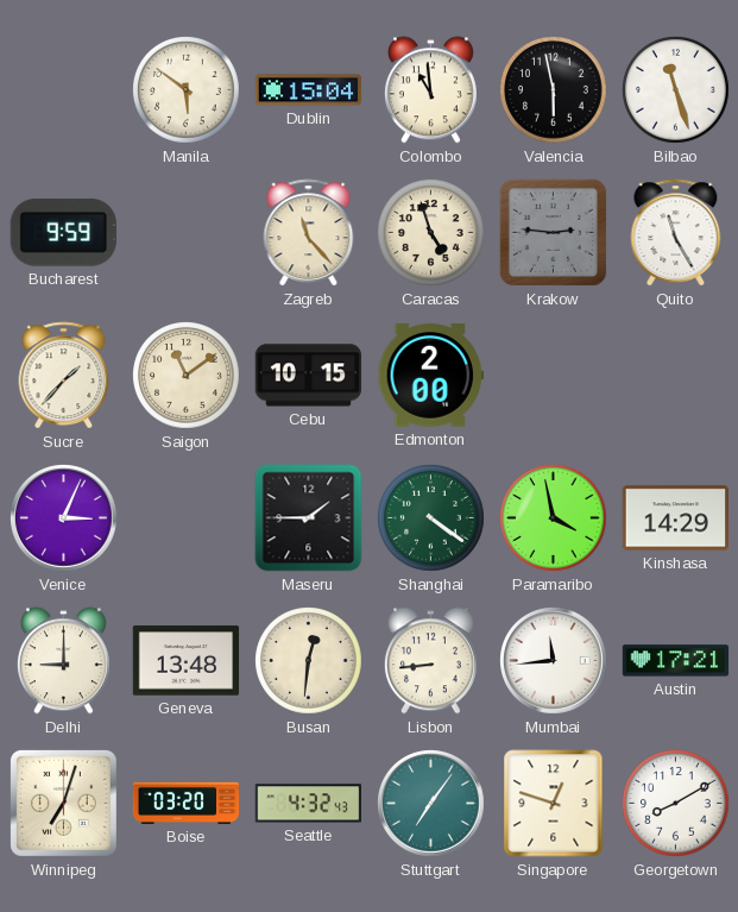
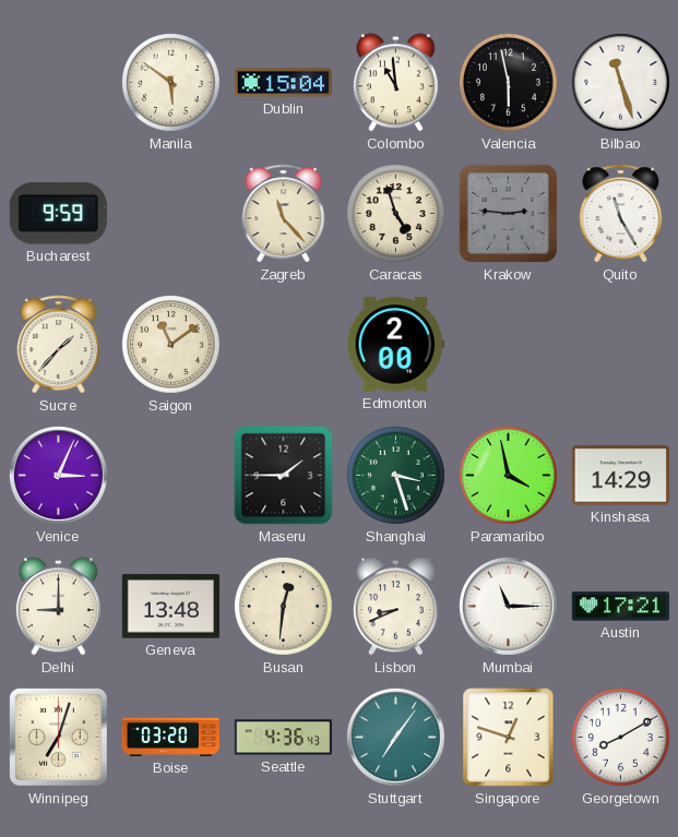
Cebu: 10:15 -> none (309, 376)
Shanghai: 4:21 -> 3:27 (396, 476)
Lisbon: 8:44 -> 8:41 (395, 607)
Mumbai: 11:44 -> 11:15 (509, 607)
Seattle: 4:32 -> 4:36 (283, 738)
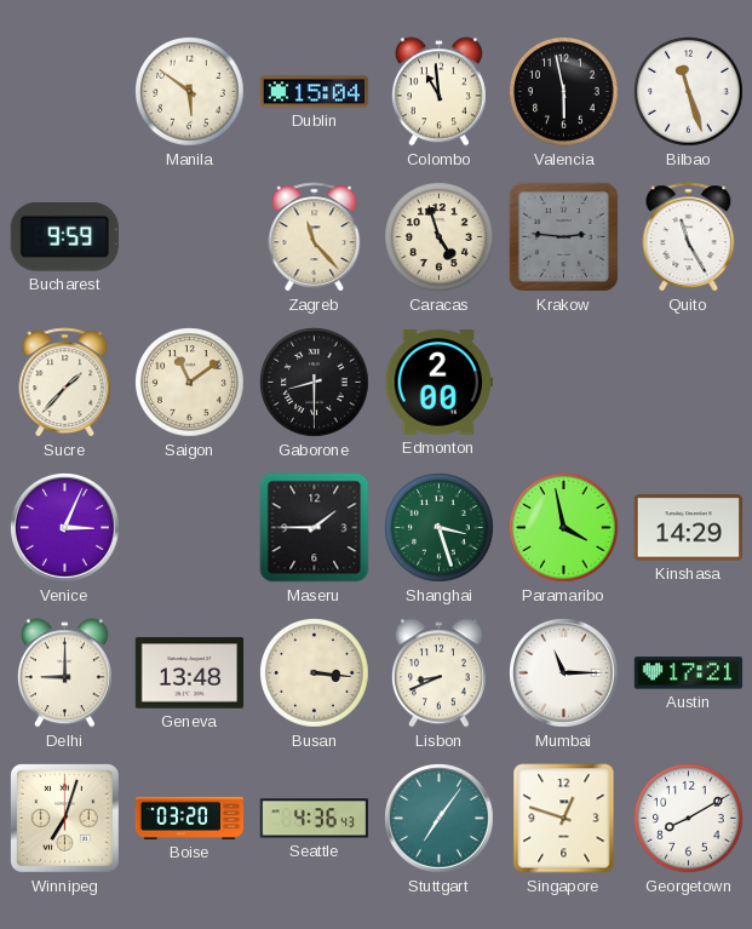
Gaborone: none -> 8:30 (315, 383)
Busan: 12:31 -> 3:16 (315, 673)
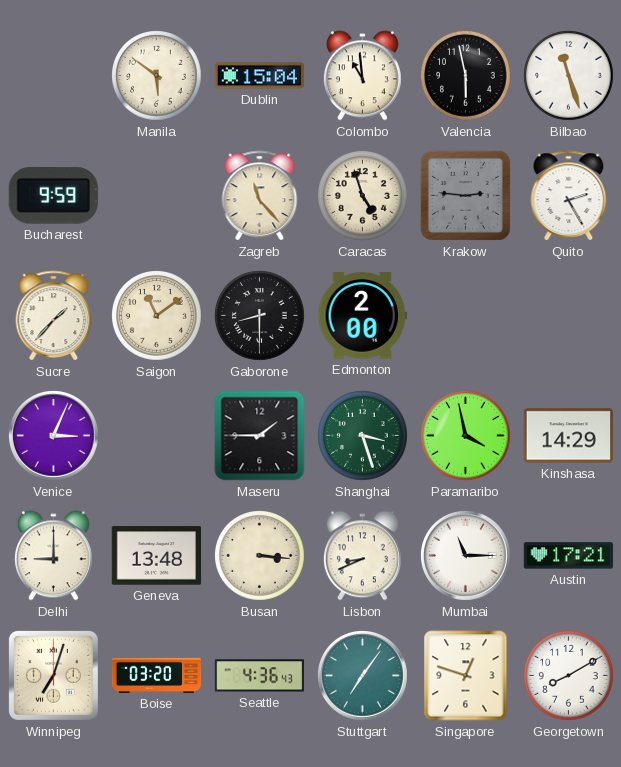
Quito: 11:25 -> 2:25 (569, 196)
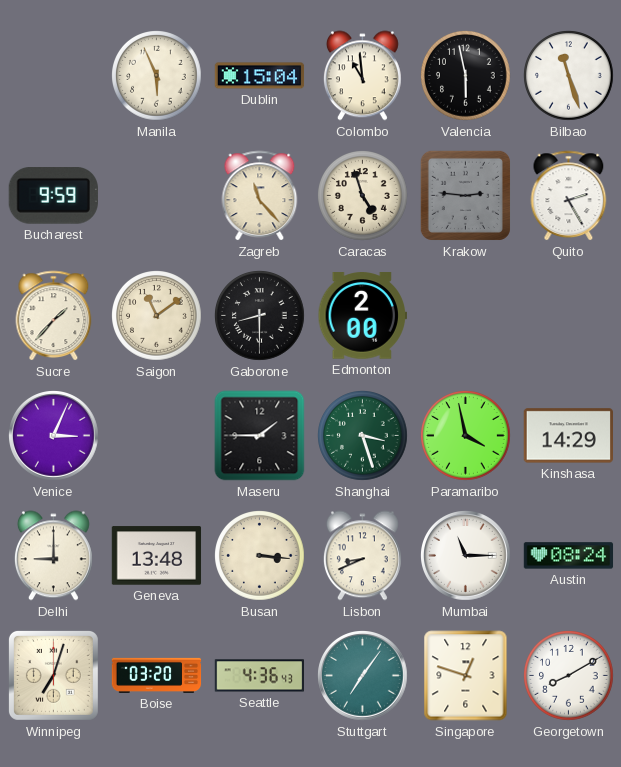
Manila: 5:51 -> 5:56 (157, 76)
Austin: 17:21 -> 08:24 (569, 556)
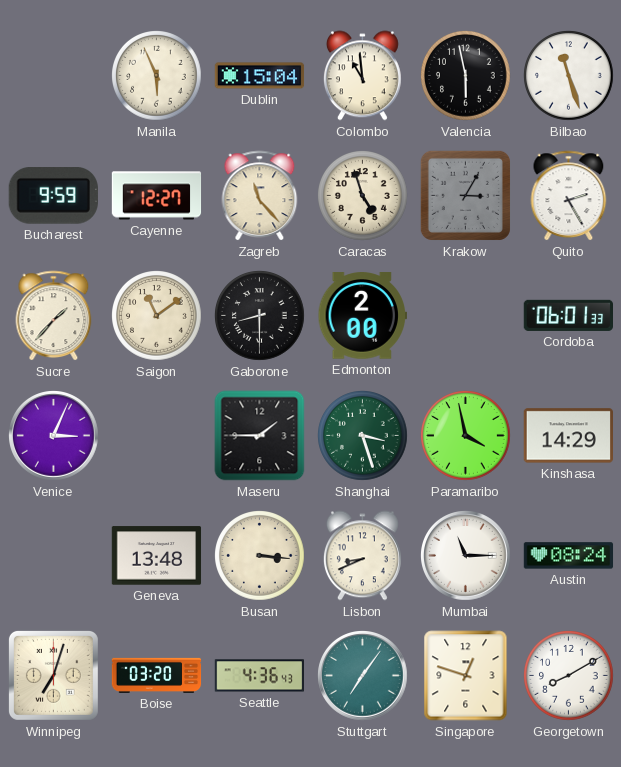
Cayenne: none -> 12:27 (157, 196)
Krakow: 2:46 -> 3:05 (465, 195)
Cordoba: none -> 06:01 (568, 315)
Delhi: 9:00 -> none (53, 556)
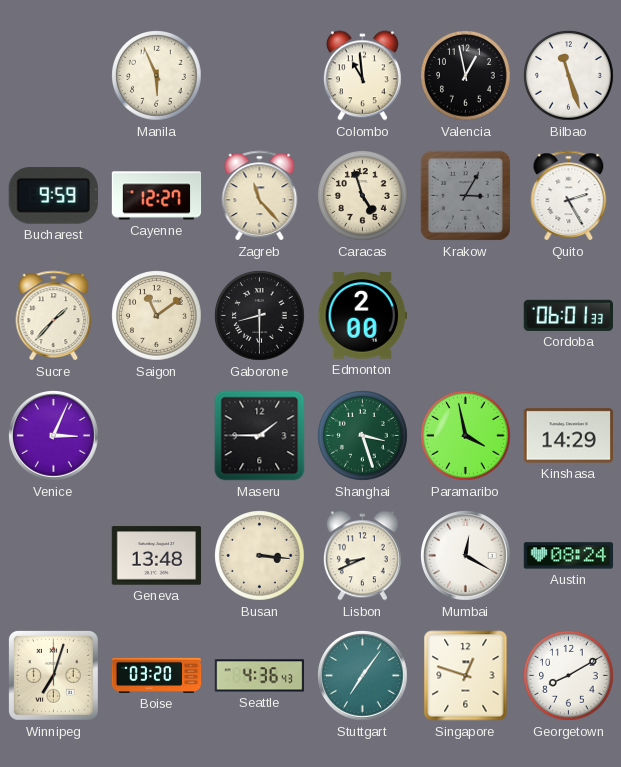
Dublin: 15:04 -> none (260, 76)
Valencia: 5:58 -> 12:58 (466, 76)
Mumbai: 11:15 -> 12:20 (466, 556)
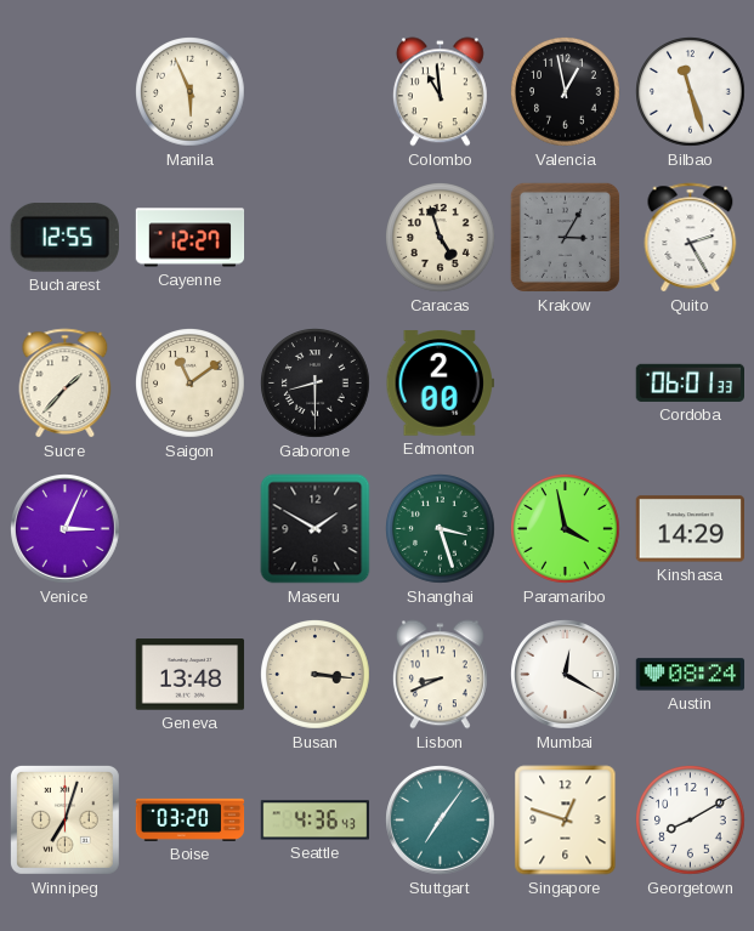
Bucharest: 9:59 -> 12:55 (64, 238)
Zagreb: 11:23 -> none (260, 196)
Maseru: 1:45 -> 1:50 (316, 529)
